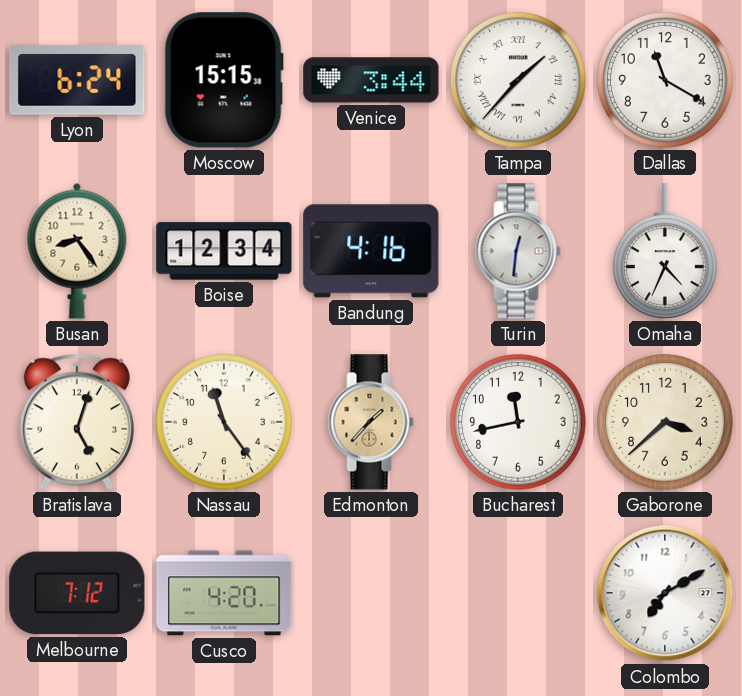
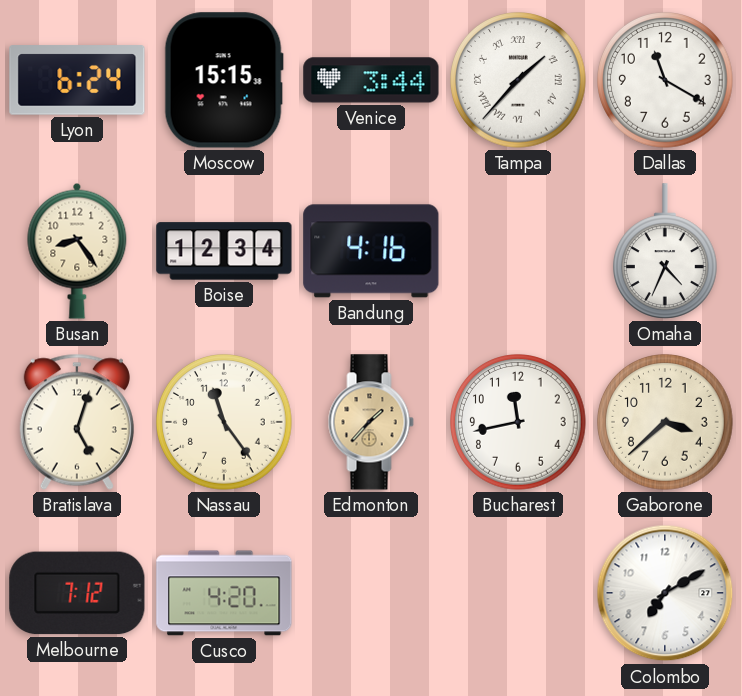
Turin: 12:31 -> none (518, 251)
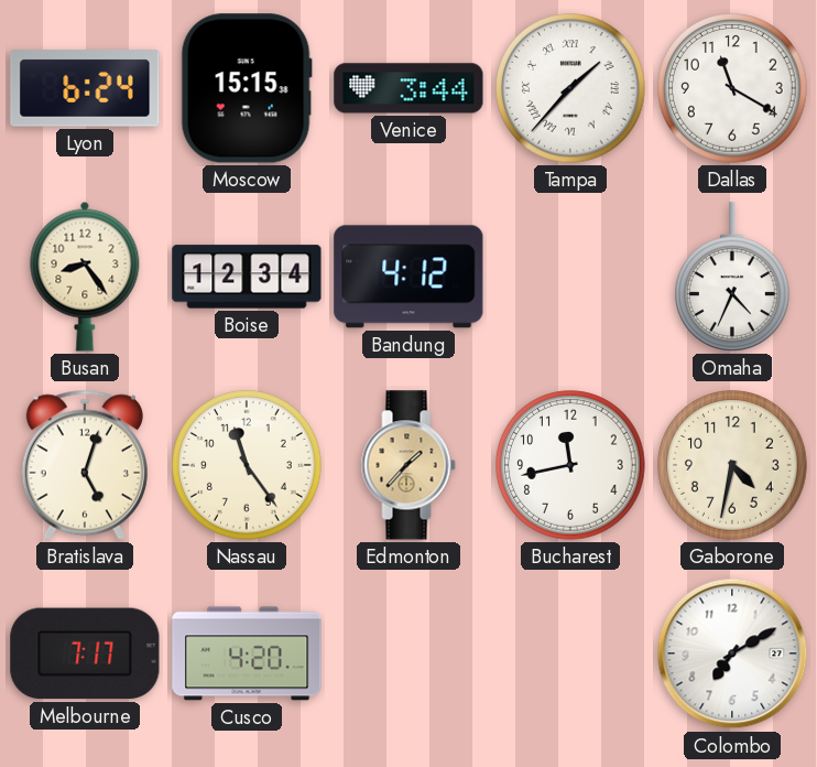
Bandung: 4:16 -> 4:12 (408, 277)
Gaborone: 3:38 -> 4:32 (732, 465)
Melbourne: 7:12 -> 7:17 (85, 653)
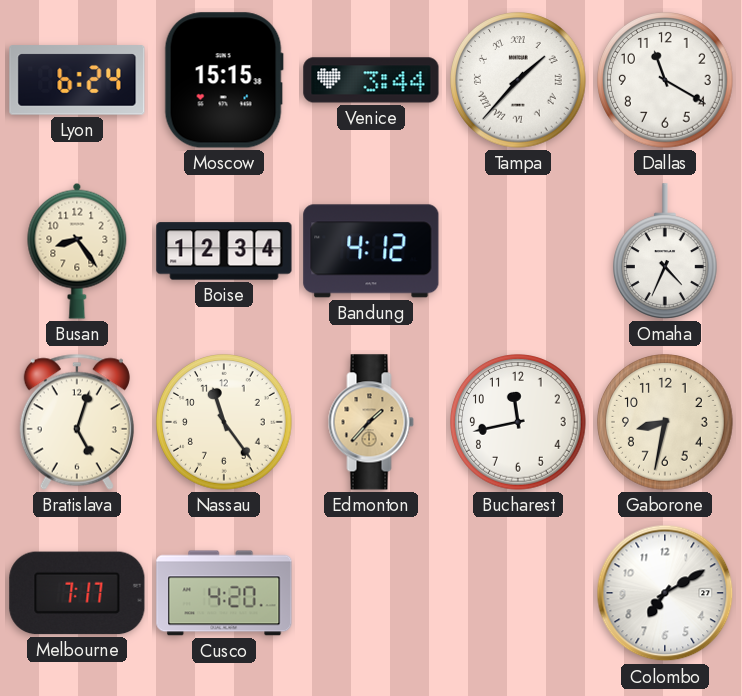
Gaborone: 4:32 -> 8:32 (665, 422)
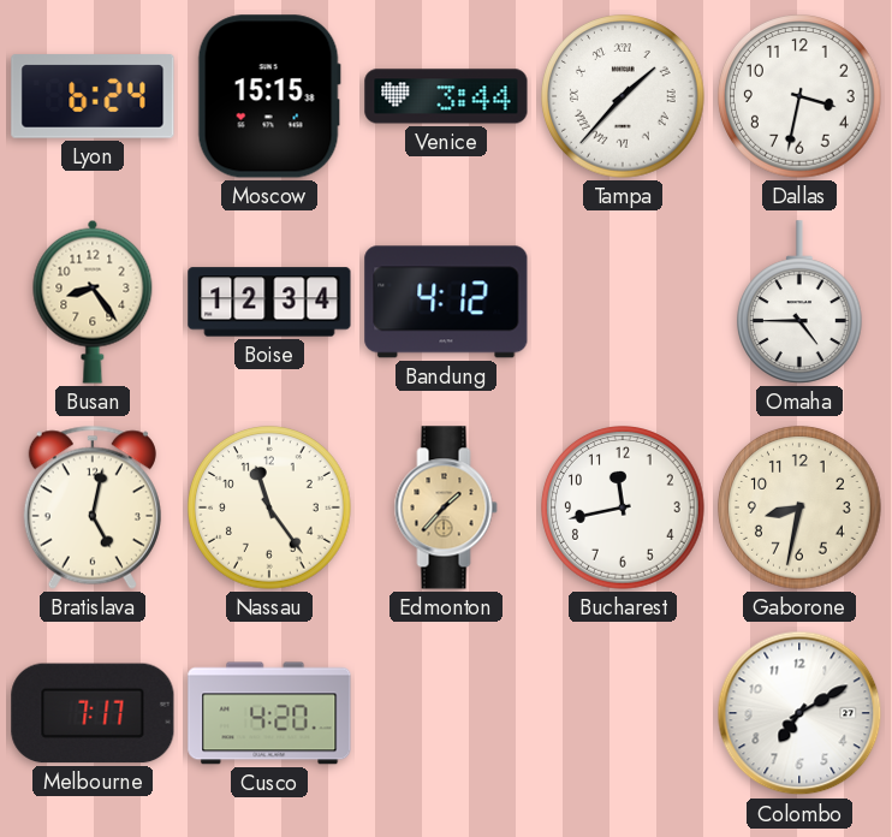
Dallas: 11:20 -> 3:32 (799, 96)
Omaha: 4:34 -> 4:45 (799, 302)
Bratislava: 5:03 -> 5:02 (93, 507)
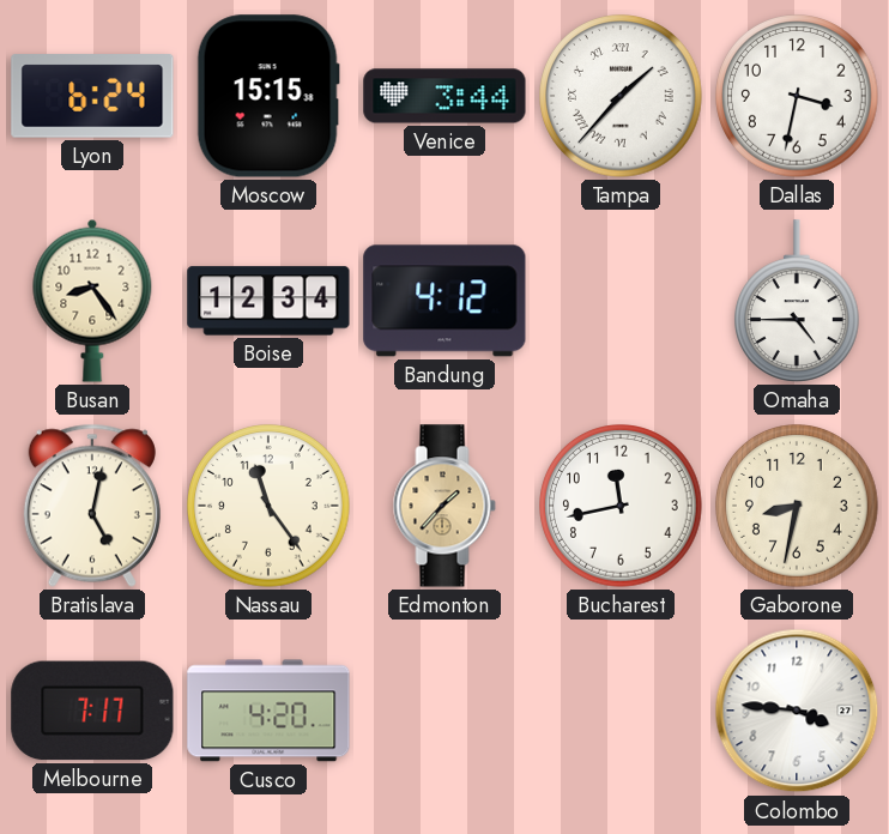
Colombo: 7:10 -> 3:46 (797, 711)
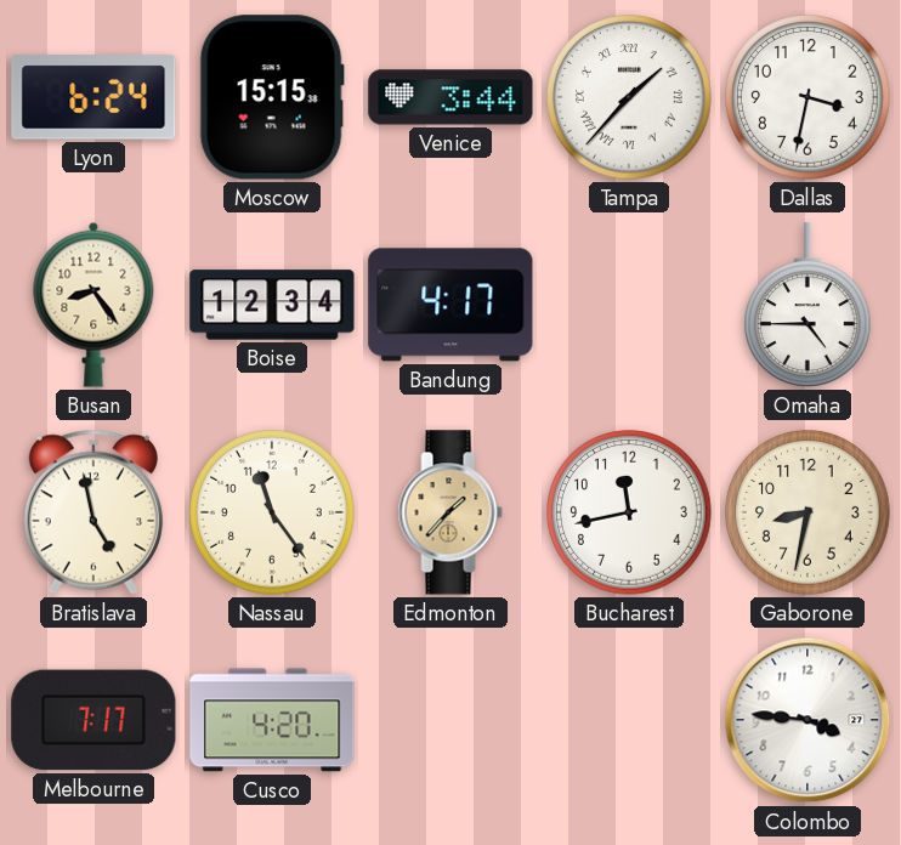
Bandung: 4:12 -> 4:17 (450, 305)
Bratislava: 5:02 -> 4:58 (93, 512)
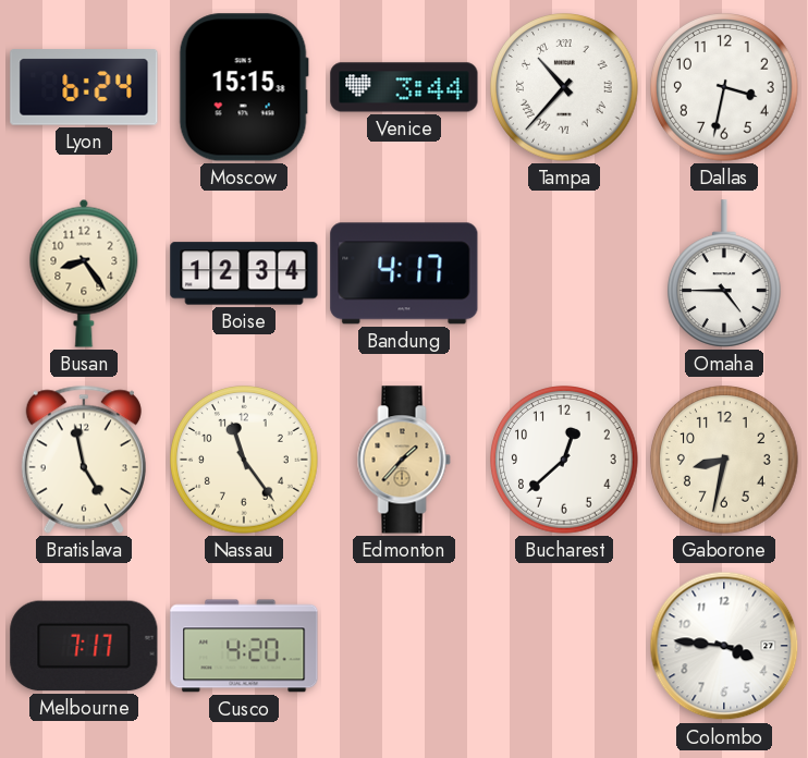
Tampa: 1:37 -> 10:37 (564, 87)
Bucharest: 11:43 -> 12:38 (564, 460)
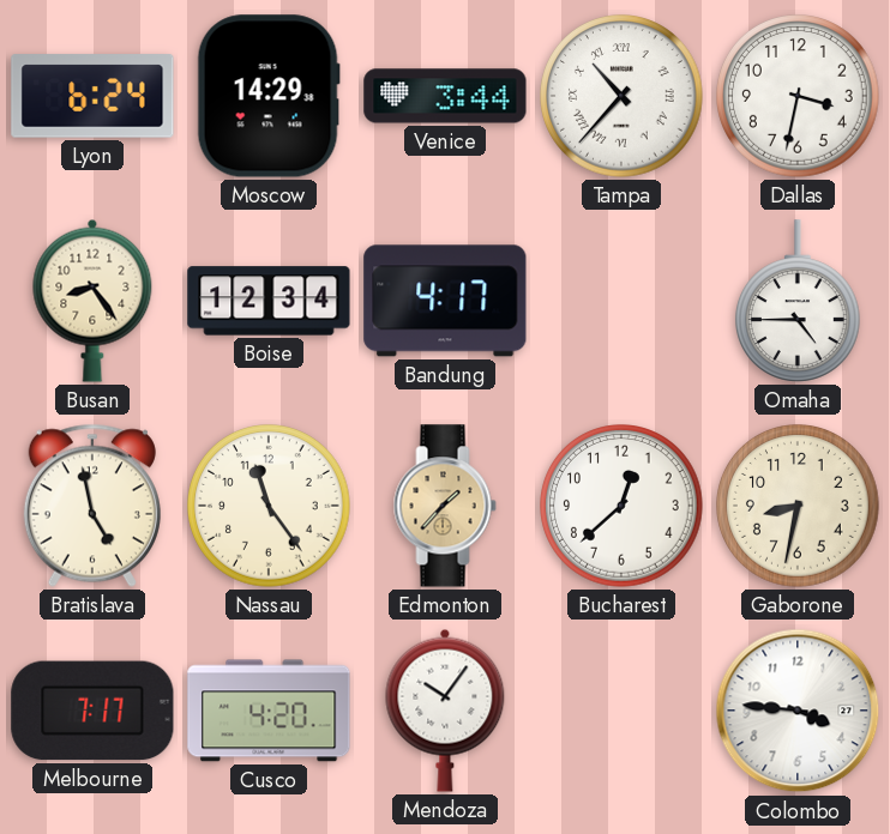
Moscow: 15:15 -> 14:29 (269, 96)
Mendoza: none -> 10:06 (445, 711)
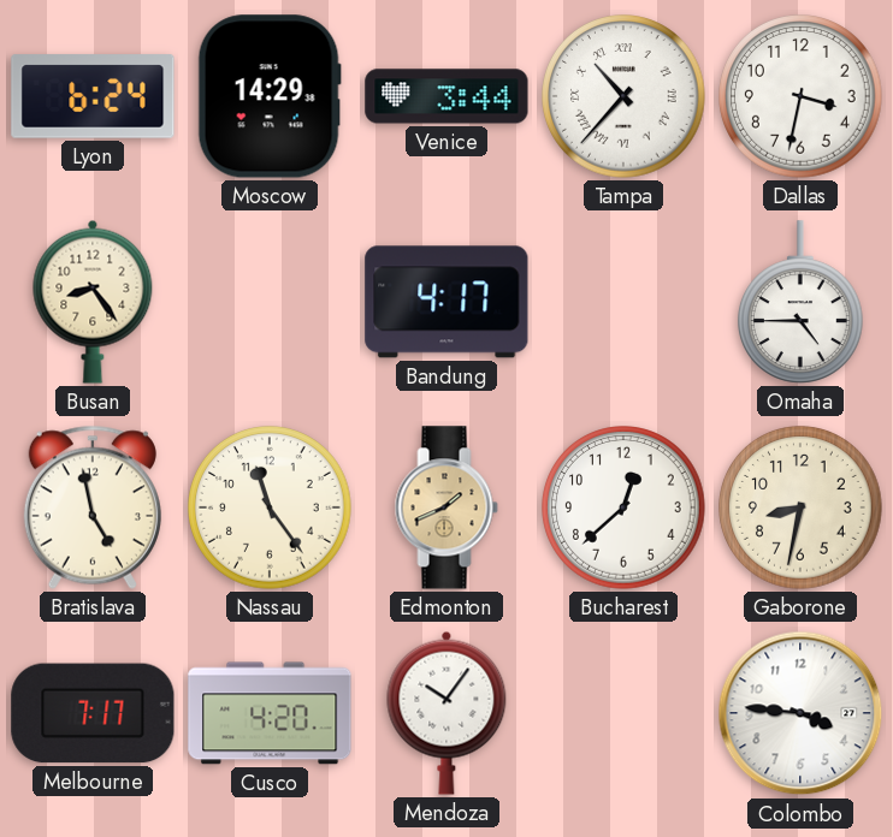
Boise: 12:34 -> none (269, 301)
Edmonton: 1:37 -> 1:41 (446, 507)
